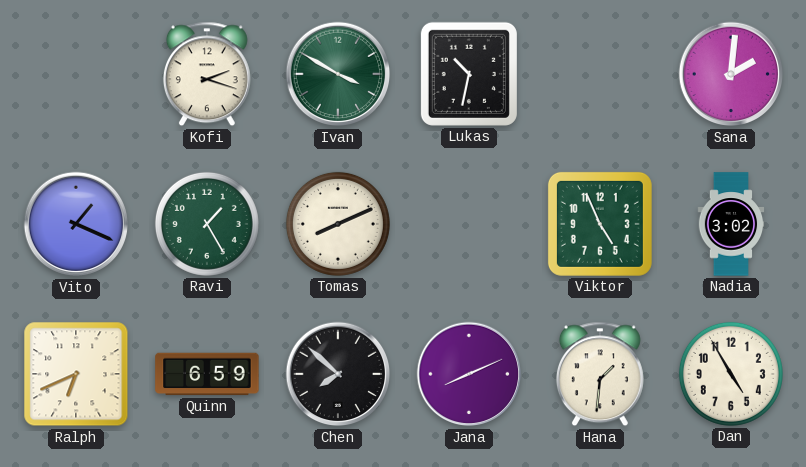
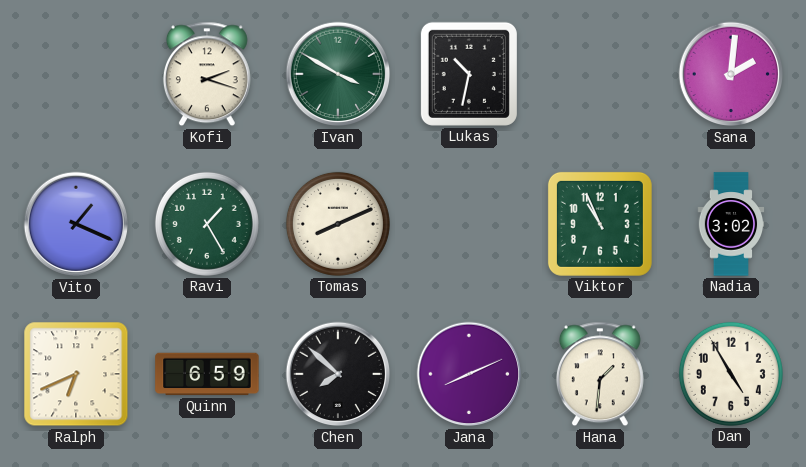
Viktor: 4:56 -> 10:56 (600, 224)
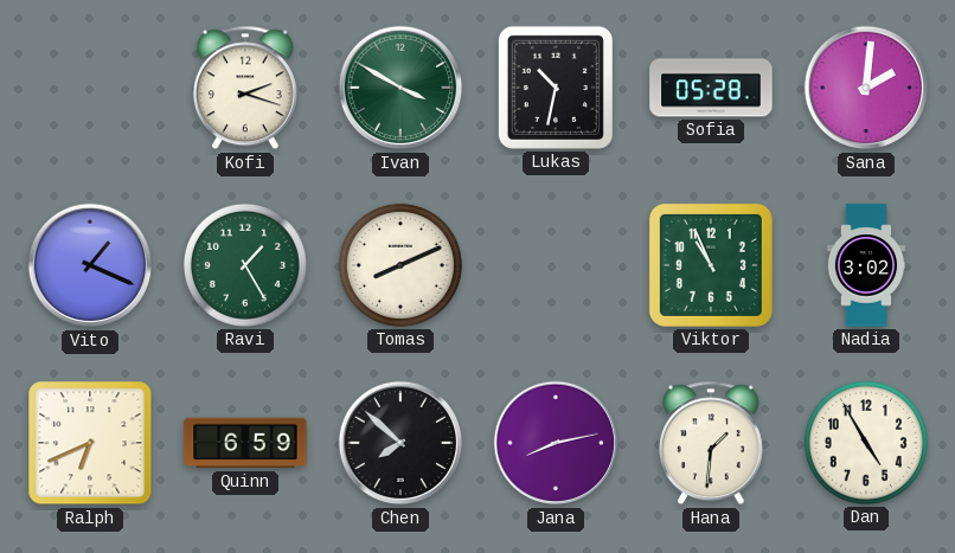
Sofia: none -> 05:28 (711, 88)
Jana: 8:11 -> 8:13 (556, 443)
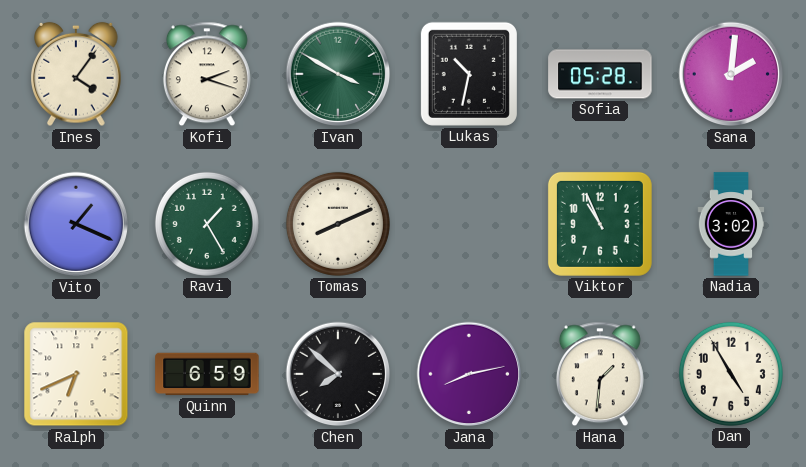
Ines: none -> 4:06 (76, 74)
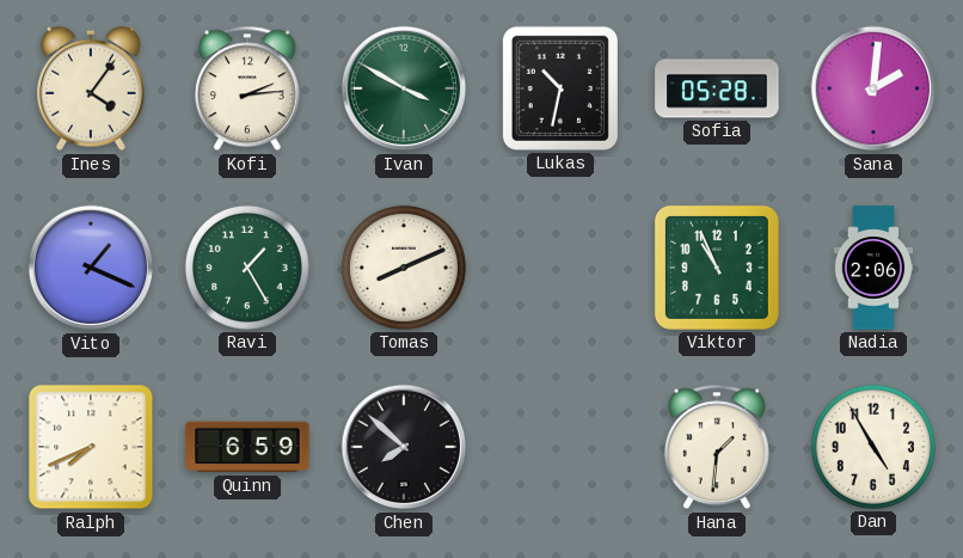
Kofi: 2:18 -> 2:14 (247, 88)
Nadia: 3:02 -> 2:06 (873, 268)
Ralph: 6:41 -> 7:41 (91, 447)
Jana: 8:13 -> none (469, 374)
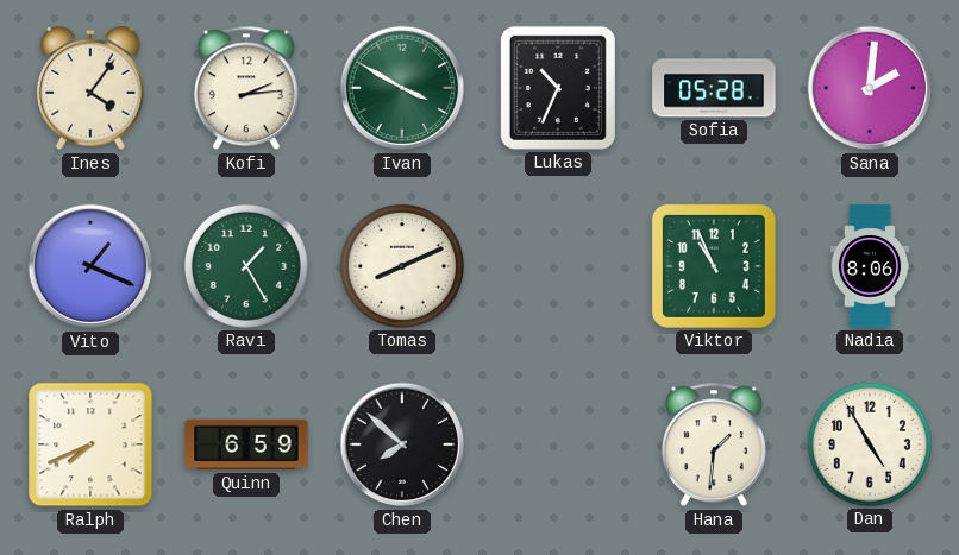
Lukas: 10:32 -> 10:34 (558, 88)
Nadia: 2:06 -> 8:06 (870, 266)
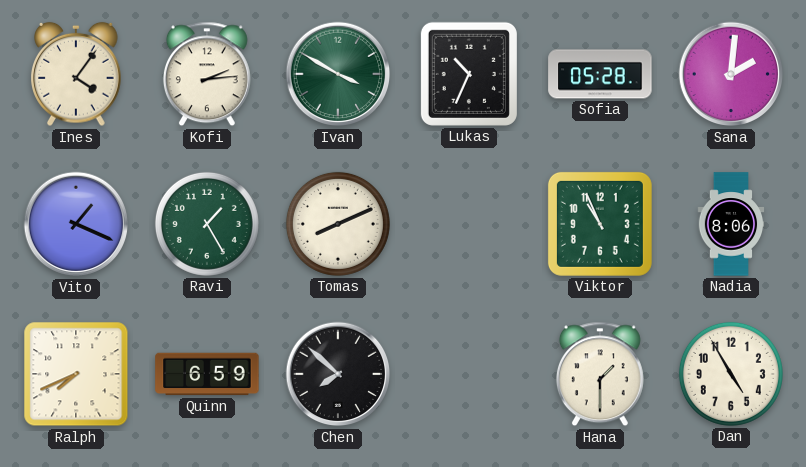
Hana: 1:31 -> 1:30 (600, 374)
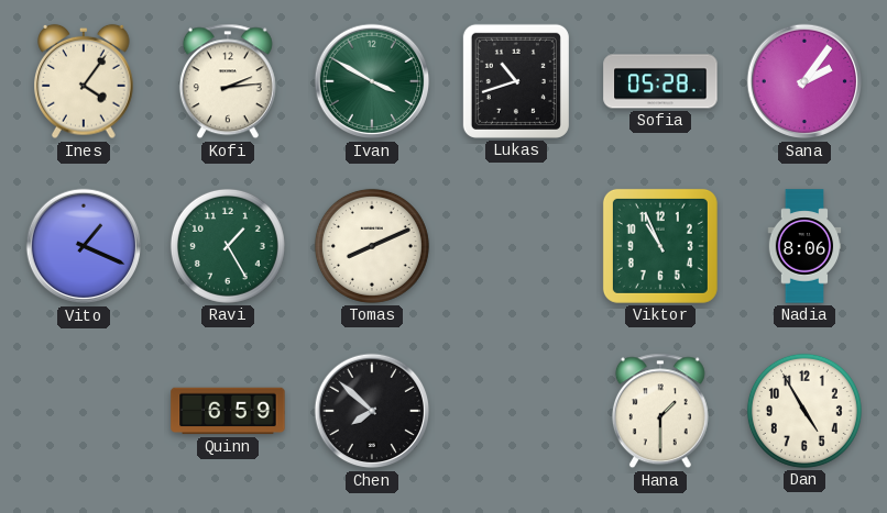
Lukas: 10:34 -> 10:42 (516, 81)
Sana: 2:01 -> 2:06 (804, 81)
Ralph: 7:41 -> none (76, 374)
